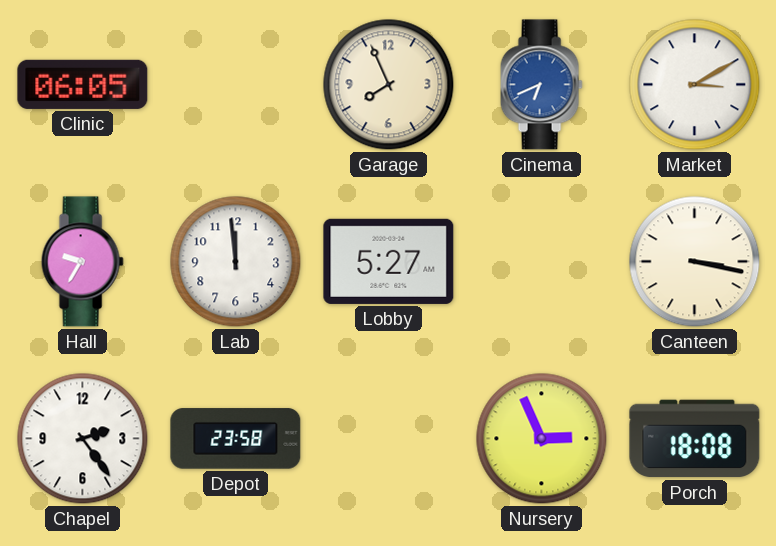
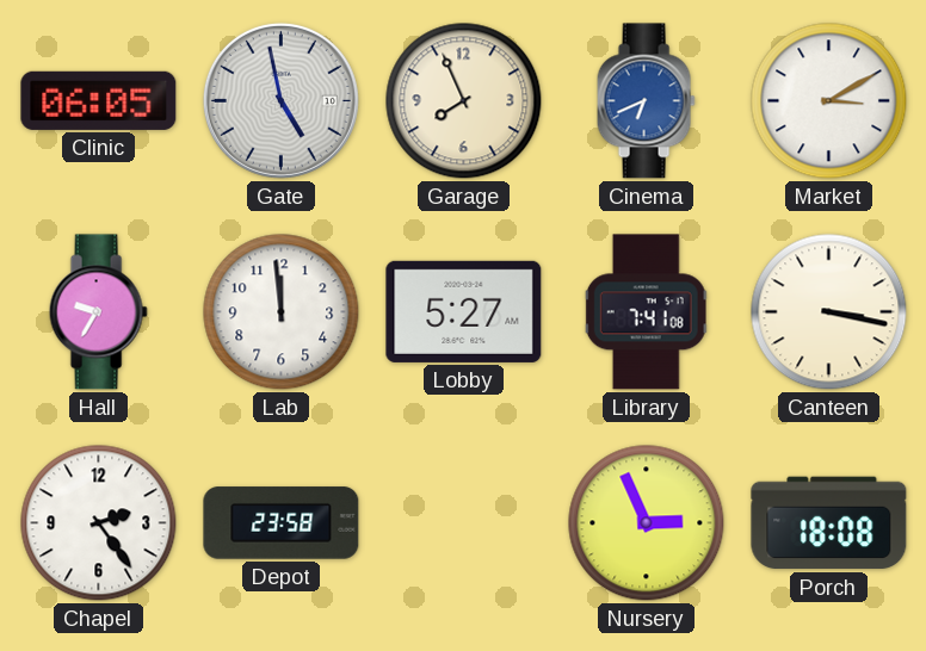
Gate: none -> 4:58 (280, 100)
Library: none -> 7:41 (647, 312)
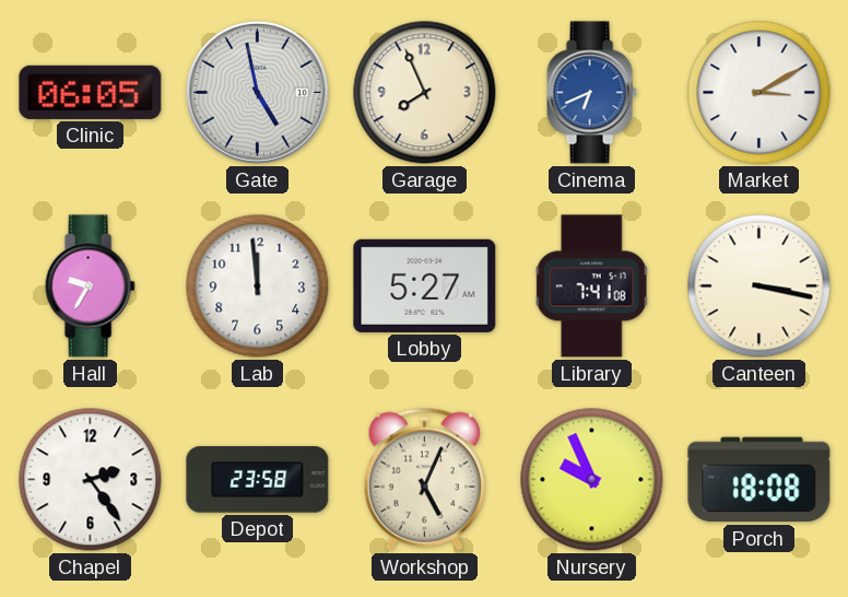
Workshop: none -> 5:04 (424, 479)
Nursery: 2:56 -> 9:56 (592, 480)
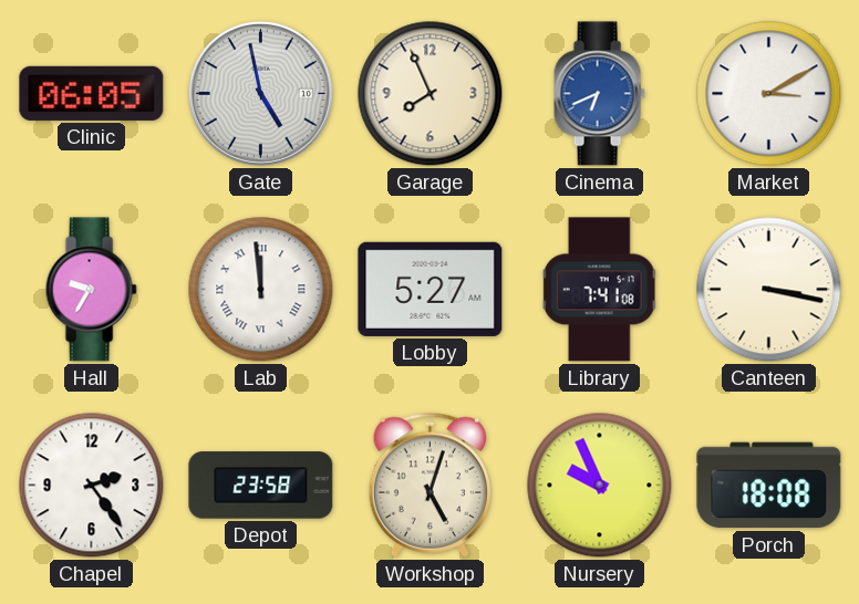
Lab numerals: Arabic -> Roman (261, 290)
Workshop: 5:04 -> 5:03 (429, 485)
